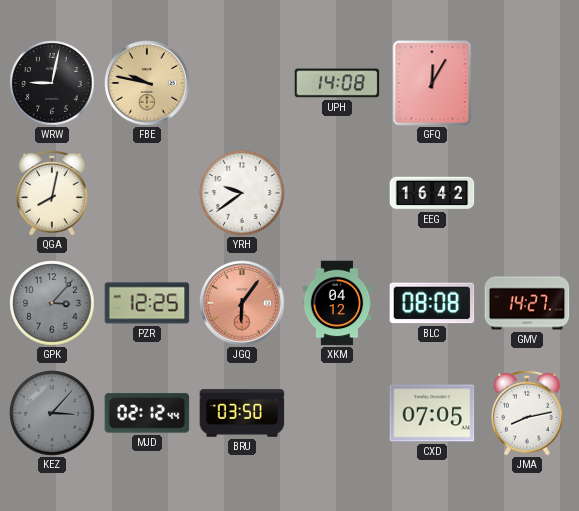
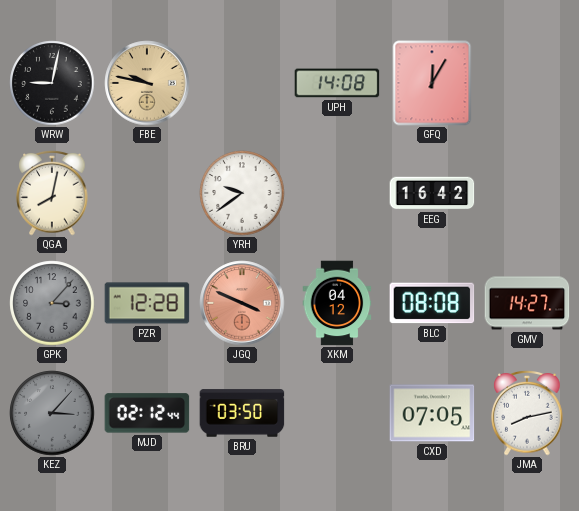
PZR: 12:25 -> 12:28 (147, 303)
JGQ: 6:06 -> 3:49 (242, 303)
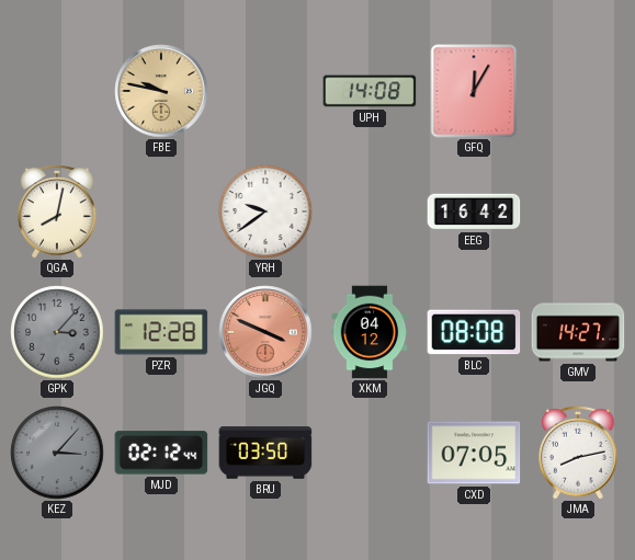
WRW: 9:02 -> none (52, 83)
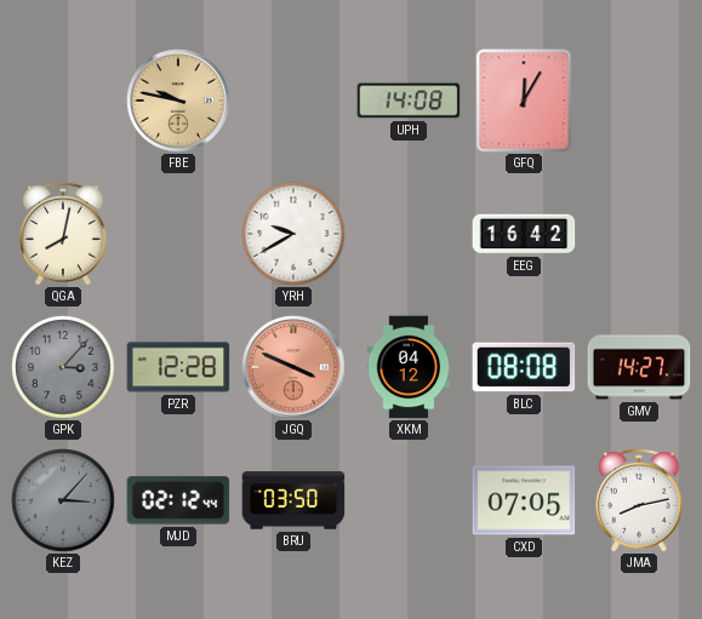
YRH: 9:39 -> 9:40 (293, 234)
